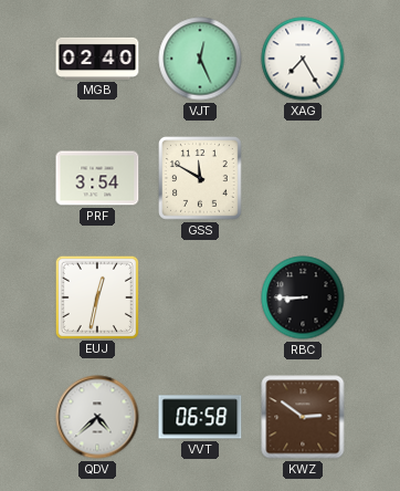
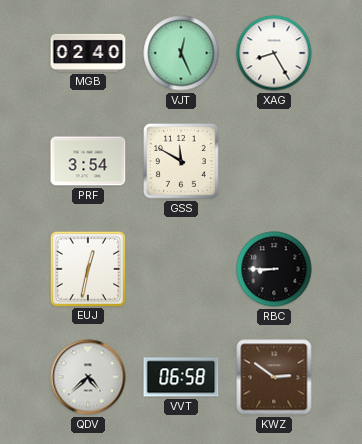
XAG: 7:25 -> 8:25 (274, 53)
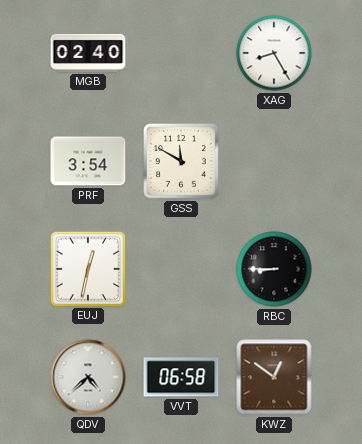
VJT: 12:26 -> none (181, 53)
KWZ: 2:51 -> 12:51 (274, 377)
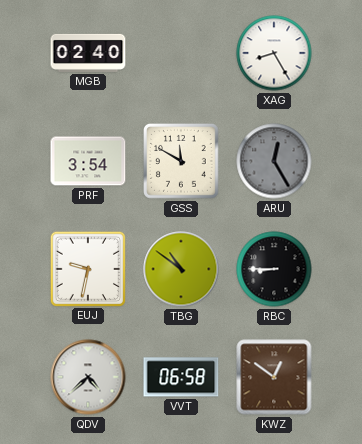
ARU: none -> 12:25 (274, 161)
EUJ: 12:32 -> 9:32 (87, 268)
TBG: none -> 10:51 (181, 269)
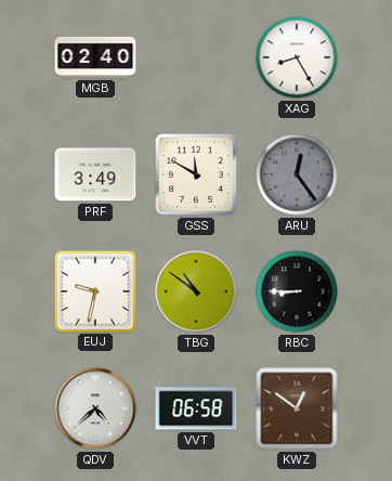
PRF: 3:54 -> 3:49 (95, 174)
ARU: 12:25 -> 12:24 (297, 174)
